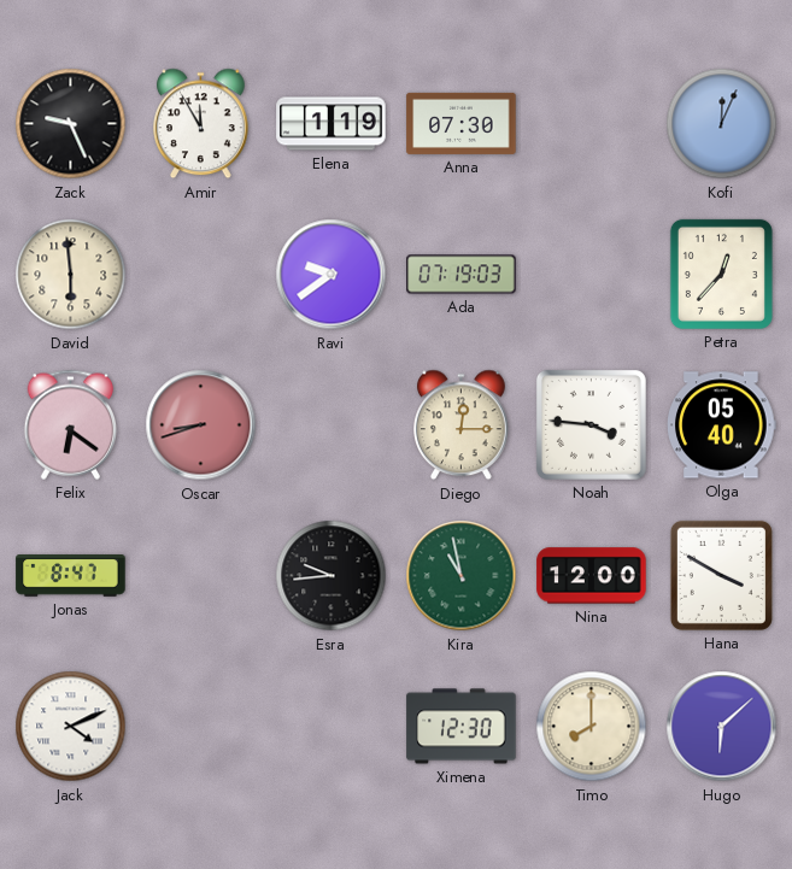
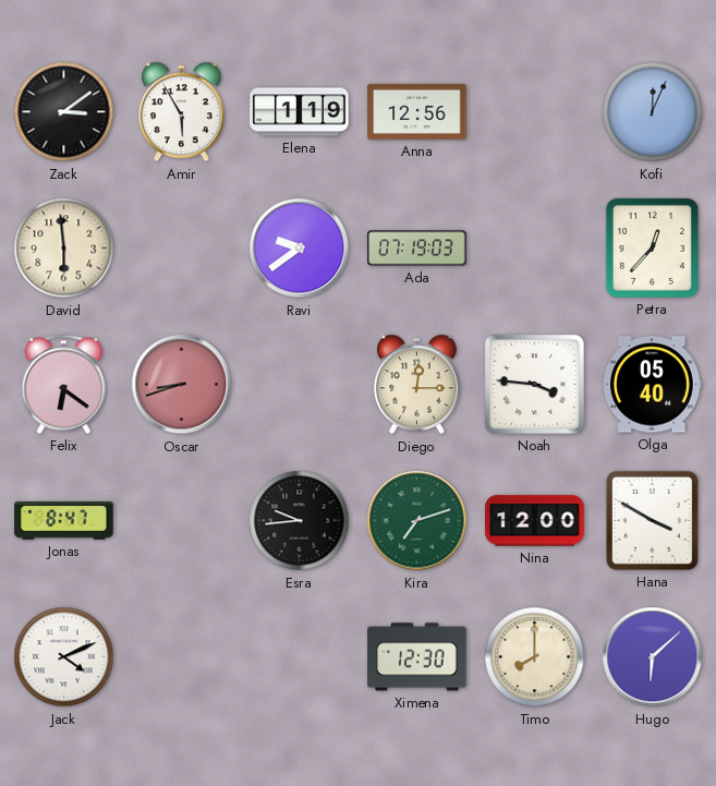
Zack: 9:26 -> 3:09 (64, 112)
Amir: 11:55 -> 5:55 (182, 112)
Anna: 07:30 -> 12:56 (417, 111)
Kira: 10:58 -> 7:12 (417, 521)
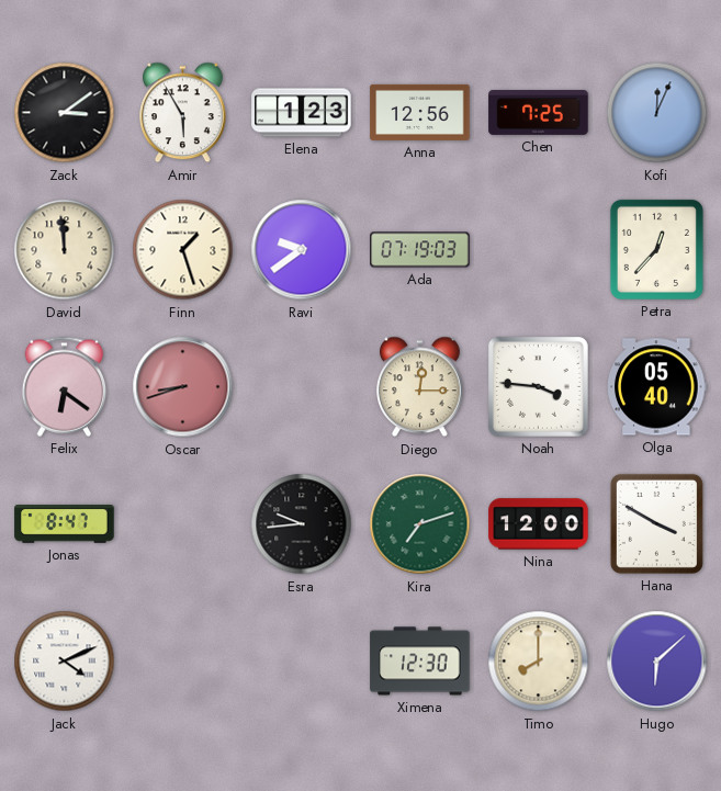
Elena: 1:19 -> 1:23 (302, 113)
Chen: none -> 7:25 (539, 112)
David: 5:59 -> 11:59 (65, 250)
Finn: none -> 1:27 (183, 250)
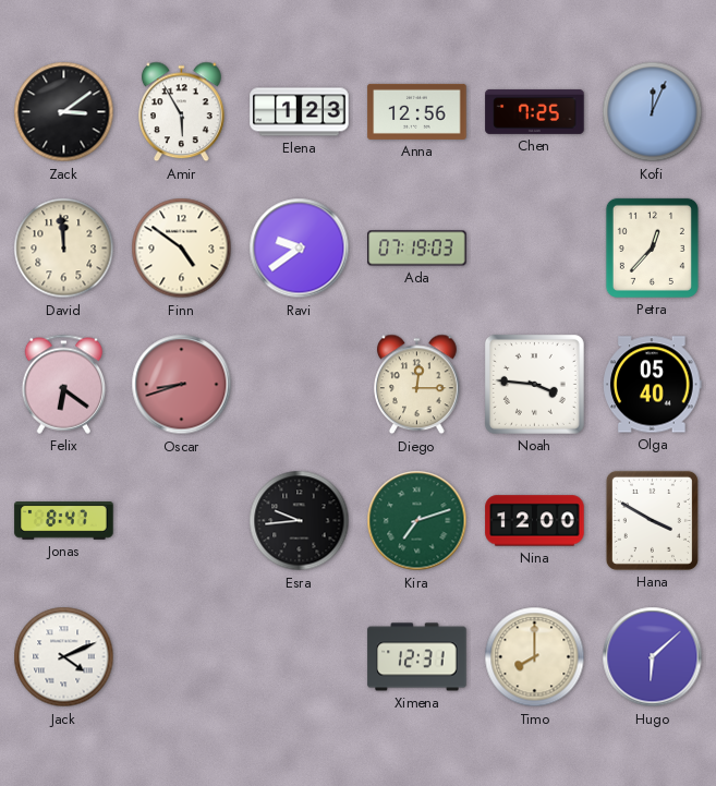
Finn: 1:27 -> 4:51 (182, 249)
Ximena: 12:30 -> 12:31 (417, 657)
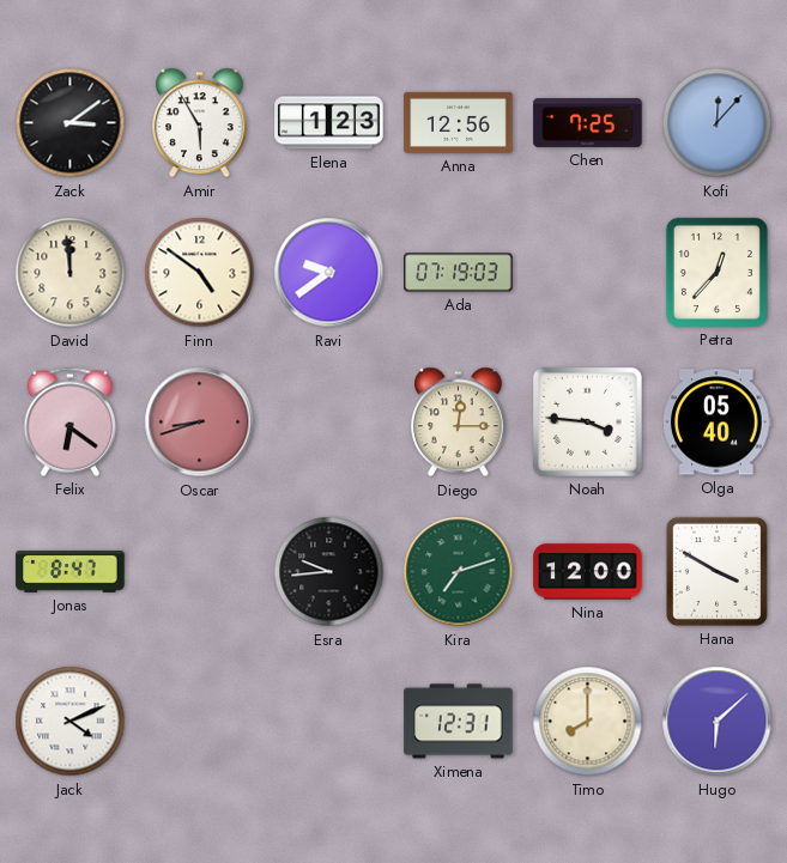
Kofi: 12:04 -> 12:07 (718, 123)
